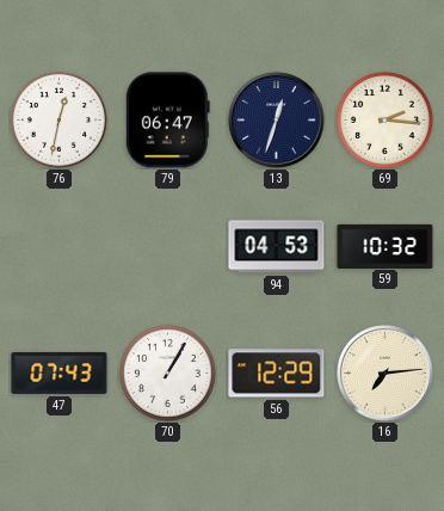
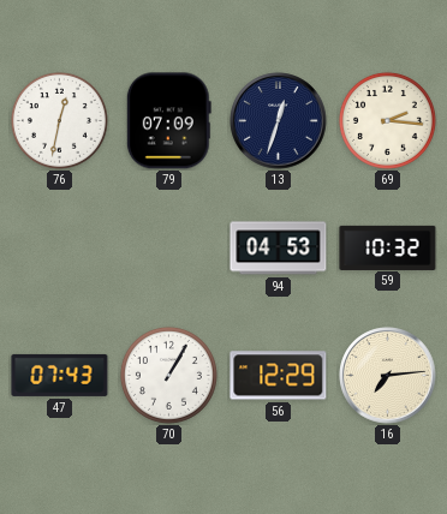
79: 06:47 -> 07:09 (168, 121)
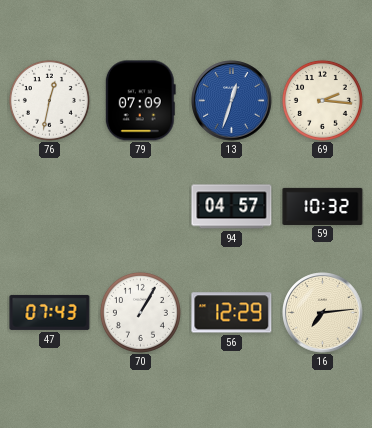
13 dial: navy -> blue (232, 101)
94: 04:53 -> 04:57 (232, 207)
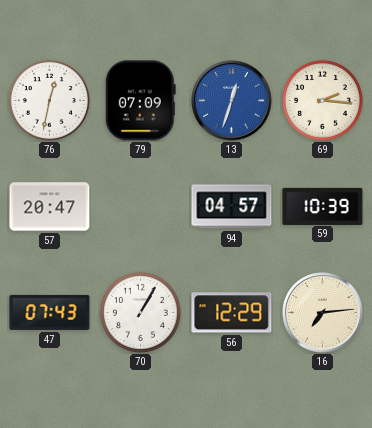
57: none -> 20:47 (50, 207)
59: 10:32 -> 10:39 (323, 206)
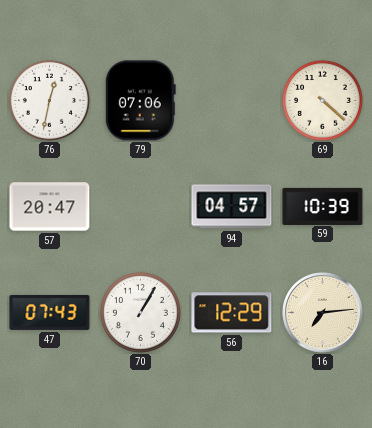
79: 07:09 -> 07:06 (140, 101)
13: 12:33 -> none (232, 101)
69: 2:16 -> 4:22 (322, 100)
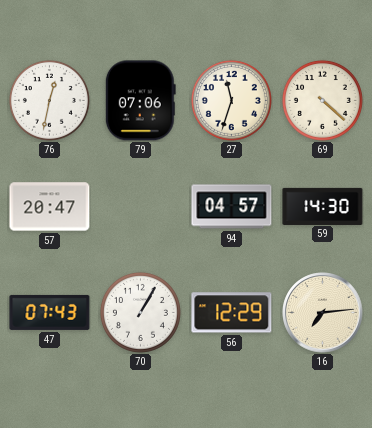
27: none -> 11:33 (231, 100)
59: 10:39 -> 14:30 (323, 206)
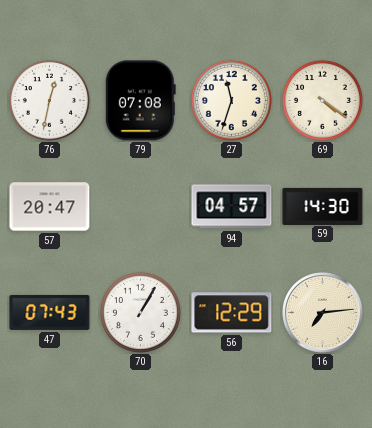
79: 07:06 -> 07:08 (140, 101)
69: 4:22 -> 4:21 (322, 100)
